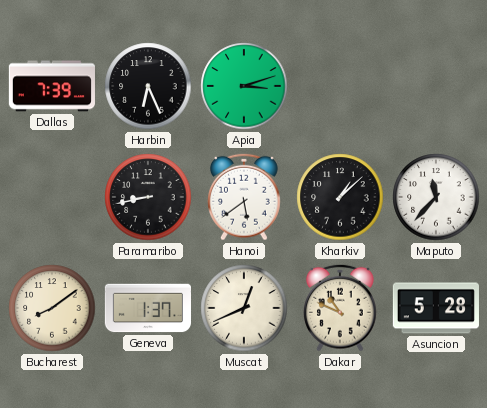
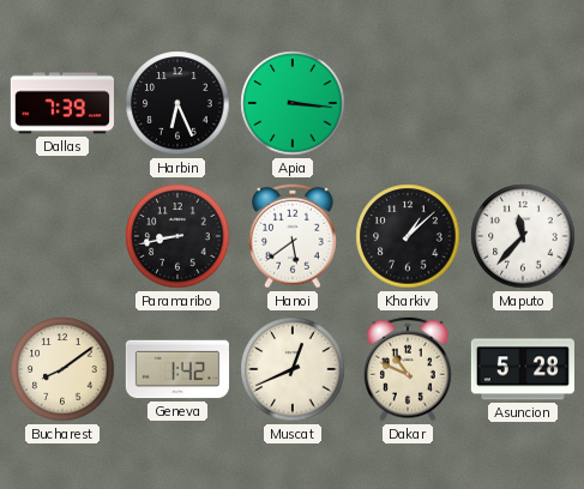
Apia: 3:12 -> 3:16 (293, 103)
Geneva: 1:37 -> 1:42 (176, 369)
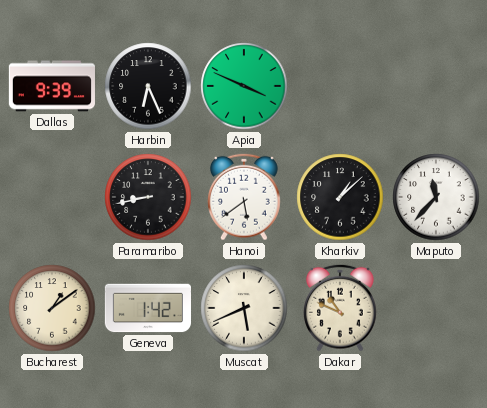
Dallas: 7:39 -> 9:39 (52, 86)
Apia: 3:16 -> 3:49 (244, 86)
Bucharest: 8:09 -> 1:09 (52, 308)
Muscat: 12:41 -> 5:41 (244, 308)
Asuncion: 5:28 -> none (522, 369)
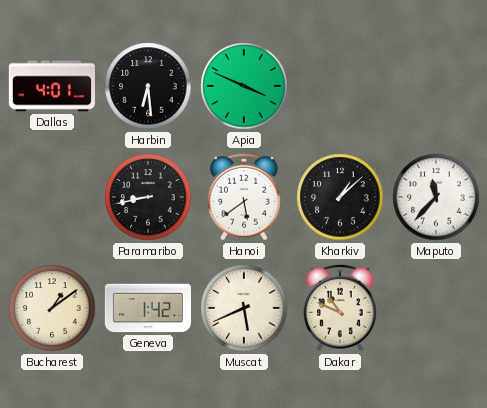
Dallas: 9:39 -> 4:01 (52, 86)
Harbin: 6:26 -> 6:29 (148, 86)
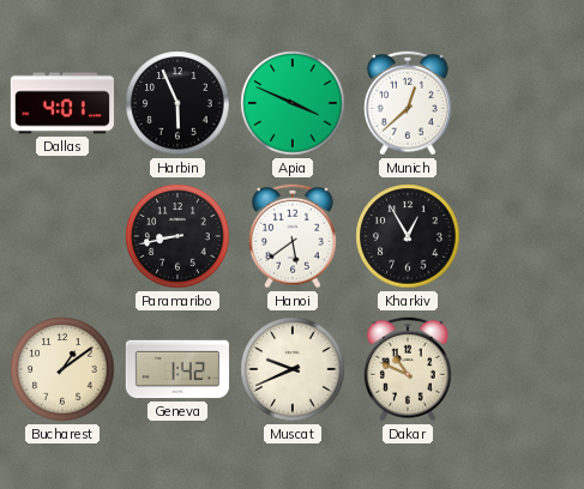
Harbin: 6:29 -> 5:56 (177, 103)
Munich: none -> 12:38 (409, 103)
Kharkiv: 1:08 -> 12:55 (408, 236)
Maputo: 11:37 -> none (436, 197)
Muscat: 5:41 -> 9:41 (293, 369)
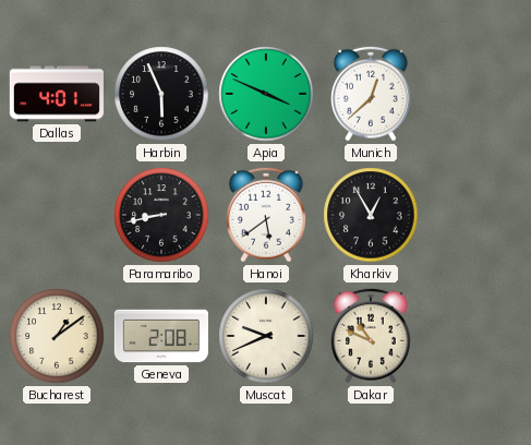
Geneva: 1:42 -> 2:08 (160, 336)
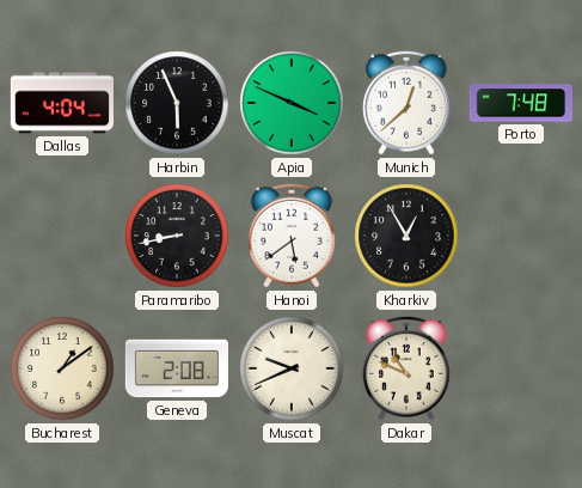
Dallas: 4:01 -> 4:04 (62, 103)
Porto: none -> 7:48 (521, 103)
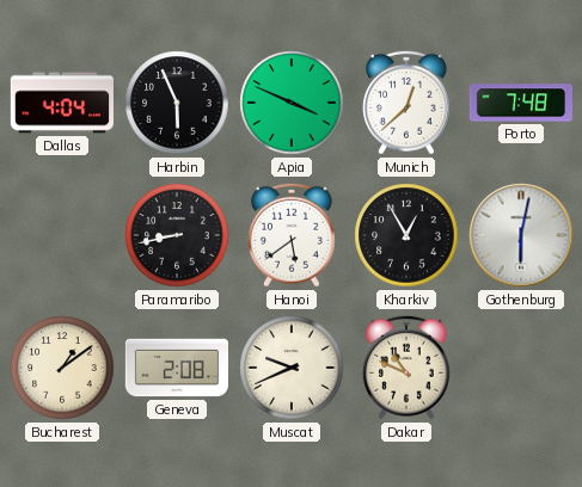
Gothenburg: none -> 6:02 (521, 235)
